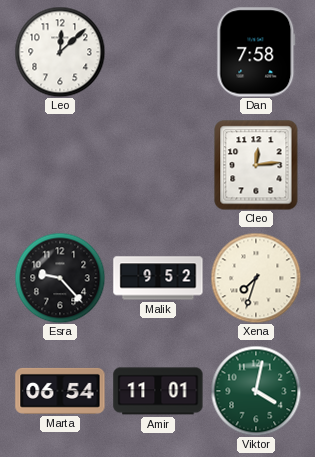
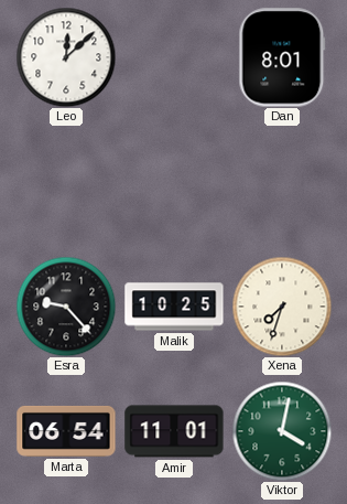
Dan: 7:58 -> 8:01 (282, 57)
Cleo: 12:14 -> none (256, 165)
Malik: 9:52 -> 10:25 (174, 307)
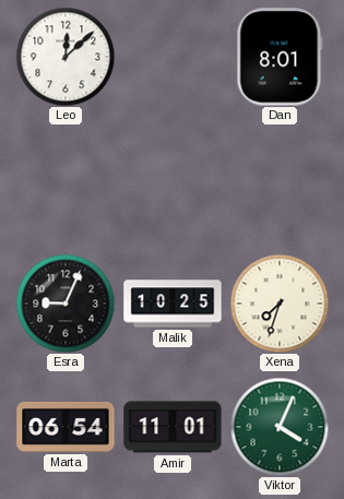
Esra: 9:23 -> 9:04 (66, 304)
Viktor: 4:02 -> 4:04 (280, 427)
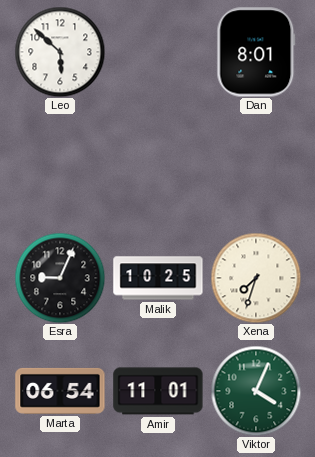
Leo: 12:08 -> 5:52 (60, 52)
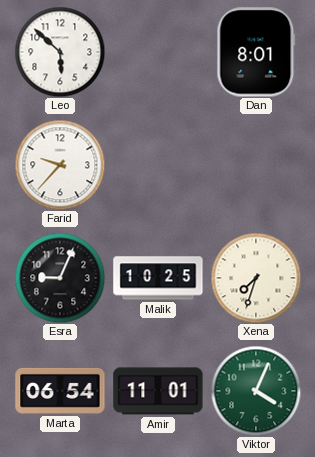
Farid: none -> 9:37 (60, 165)
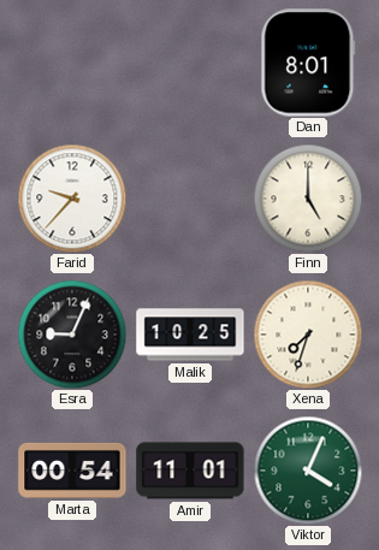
Leo: 5:52 -> none (60, 52)
Finn: none -> 5:00 (308, 199)
Marta: 06:54 -> 00:54 (72, 471)
